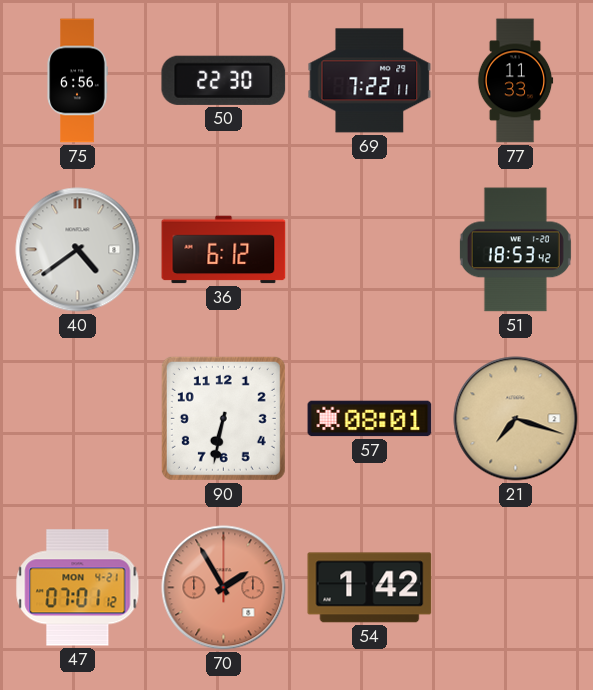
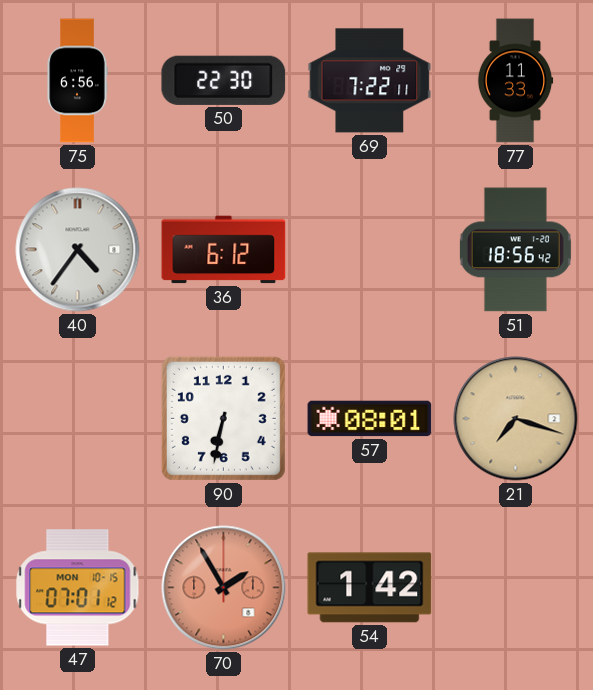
40: 4:39 -> 4:36 (78, 250)
51: 18:53 -> 18:56 (515, 250)
47 date: MON 4-21 -> MON 10-15 (78, 588)
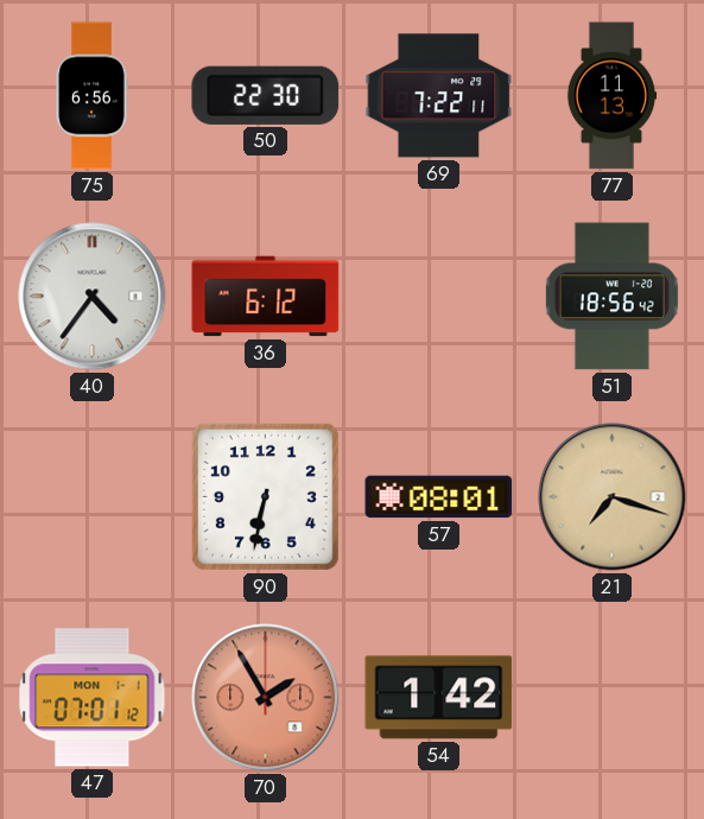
77: 11:33 -> 11:13 (611, 96)
47 date: MON 10-15 -> MON 1-1 (93, 698)
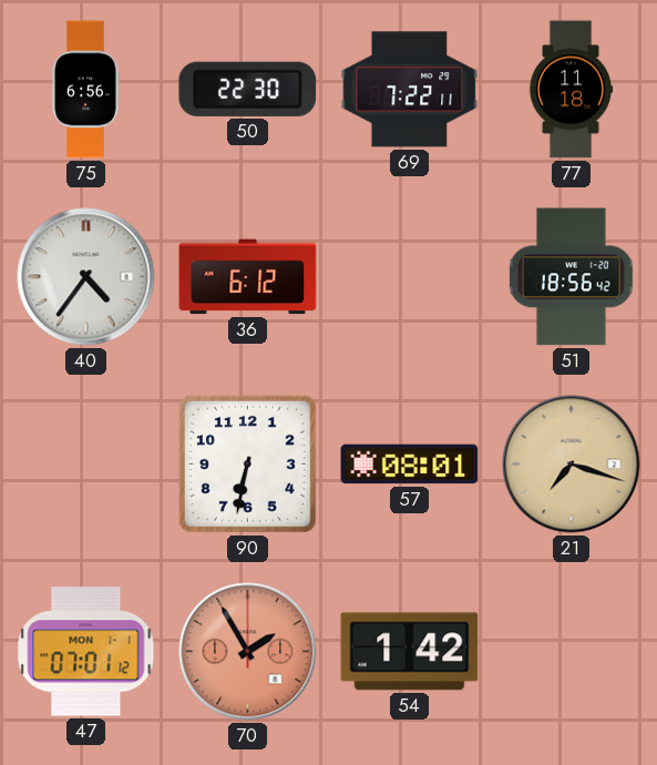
77: 11:13 -> 11:18 (571, 90)
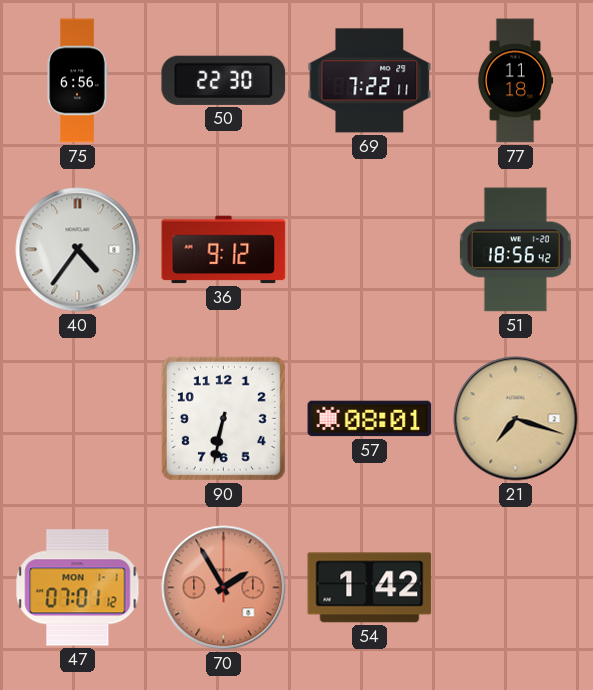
36: 6:12 -> 9:12 (224, 250)
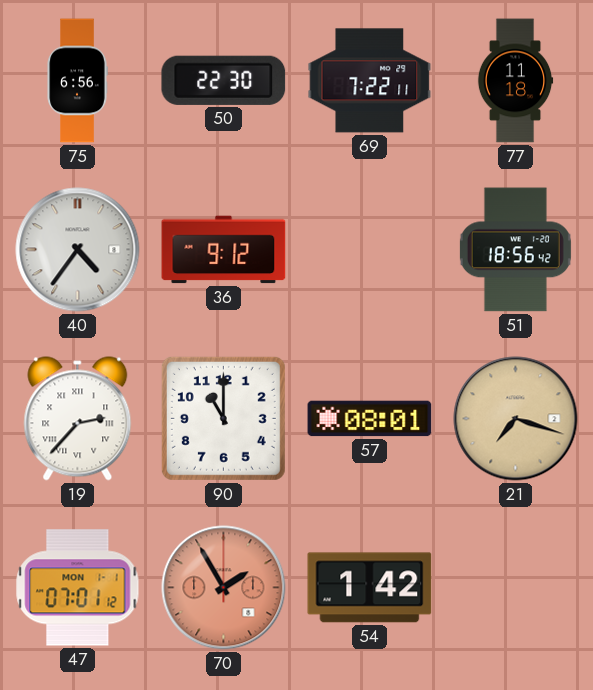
19: none -> 2:37 (78, 419)
90: 6:32 -> 11:00 (223, 418)
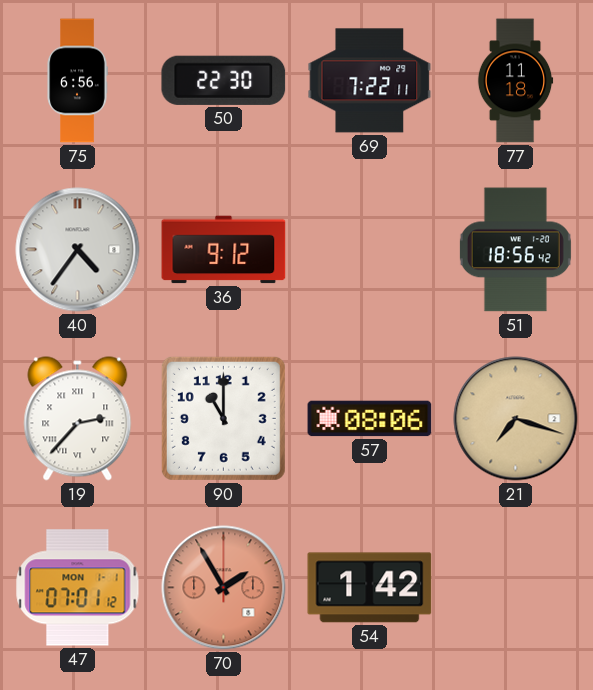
57: 08:01 -> 08:06 (370, 419)
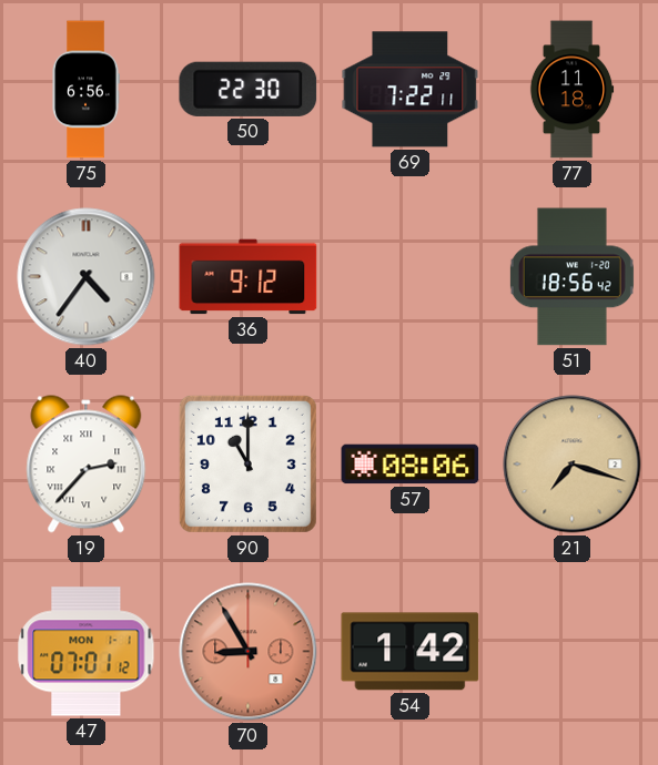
70: 1:55 -> 8:55 (249, 652)
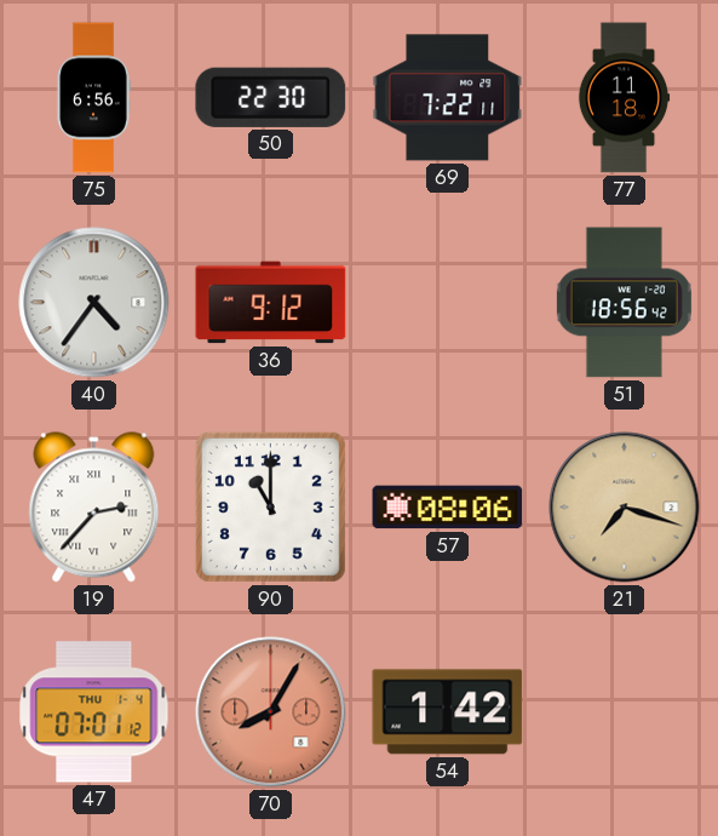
47 date: MON 1-1 -> THU 1-4 (94, 712)
70: 8:55 -> 8:05 (271, 712)
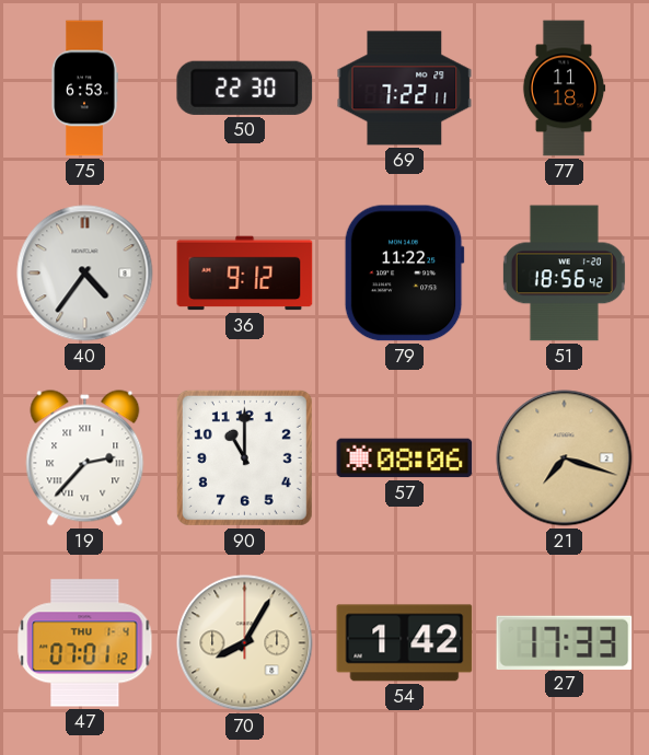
75: 6:56 -> 6:53 (84, 89)
79: none -> 11:22 (404, 274)
70 dial: salmon -> cream (245, 643)
27: none -> 17:33 (565, 642)
